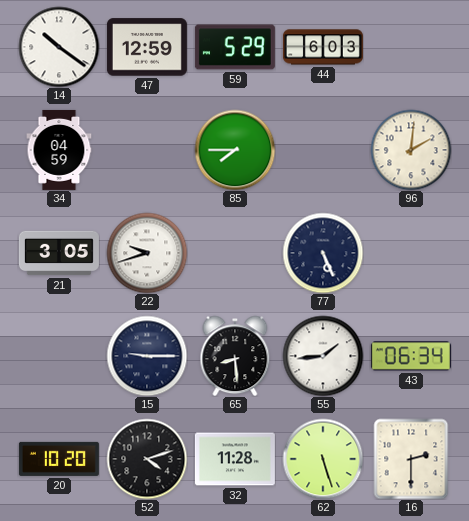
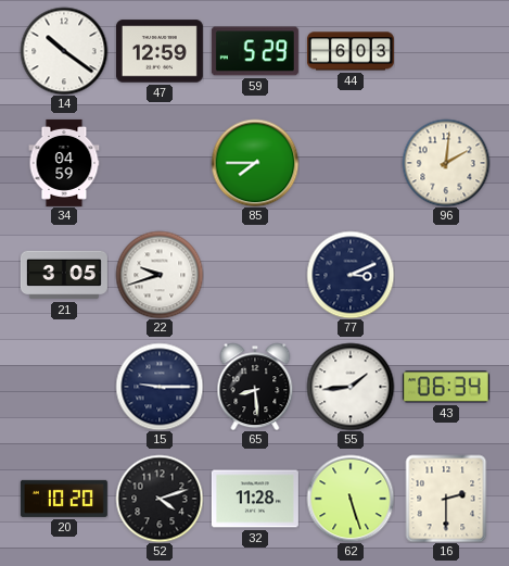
77: 5:26 -> 3:11 (351, 275)
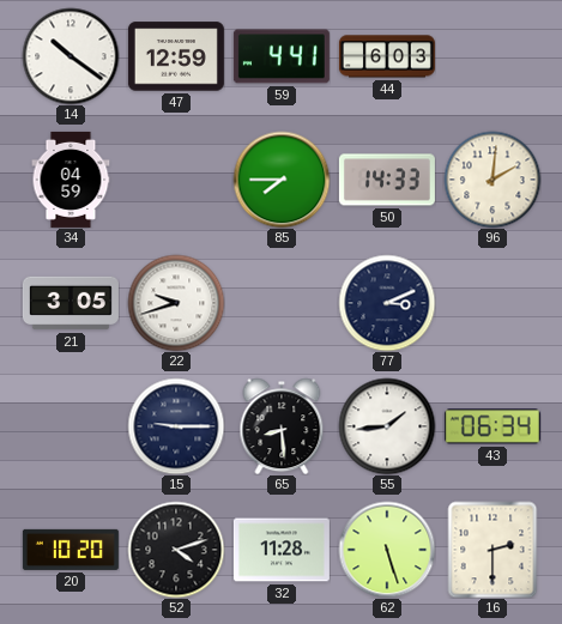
59: 5:29 -> 4:41 (282, 56)
50: none -> 14:33 (387, 180)
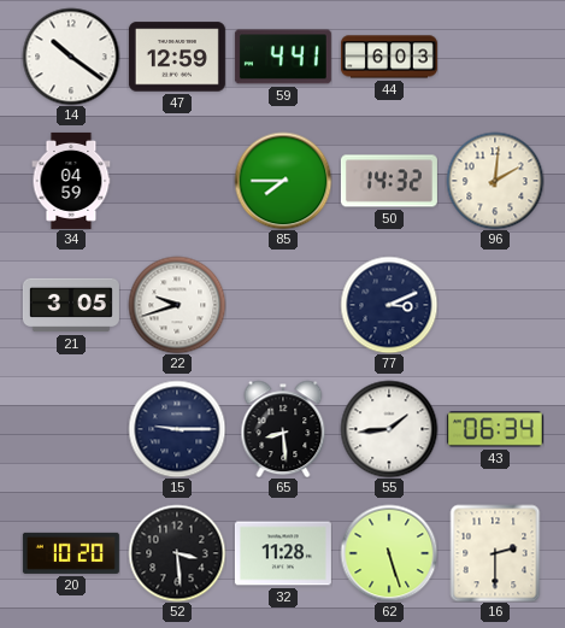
50: 14:33 -> 14:32 (389, 181)
52: 4:12 -> 3:29 (177, 553)
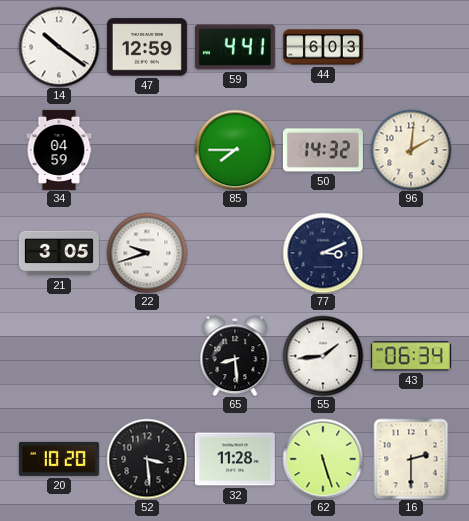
15: 9:15 -> none (177, 429)
